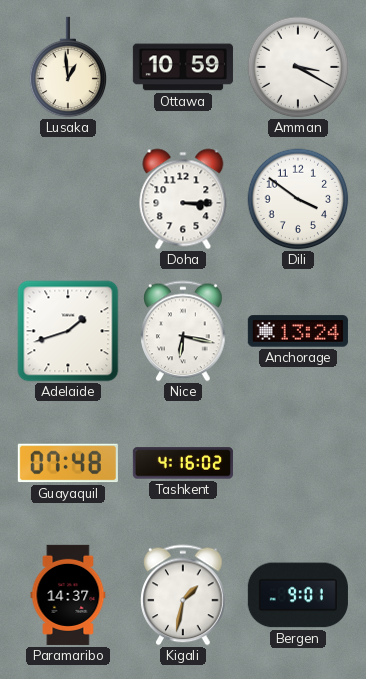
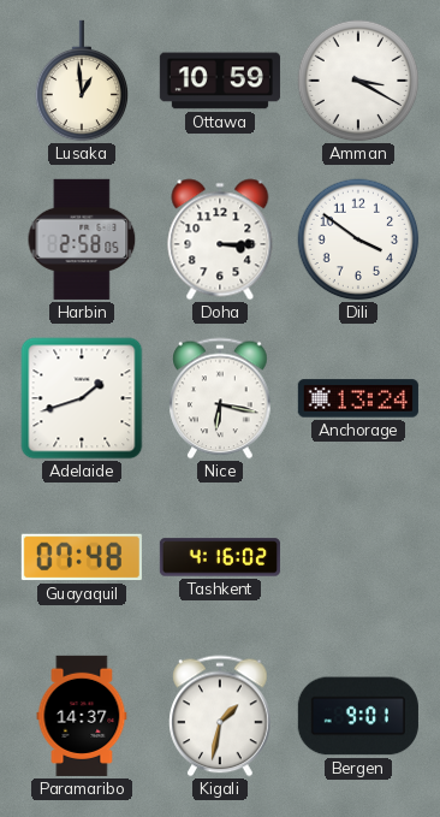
Harbin: none -> 2:58 (82, 239)
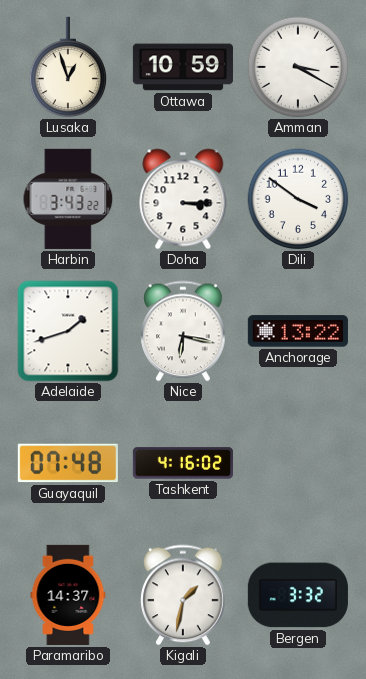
Lusaka: 12:59 -> 12:57 (68, 67)
Harbin: 2:58 -> 3:43 (68, 199)
Anchorage: 13:24 -> 13:22 (298, 331)
Bergen: 9:01 -> 3:32 (298, 595)
